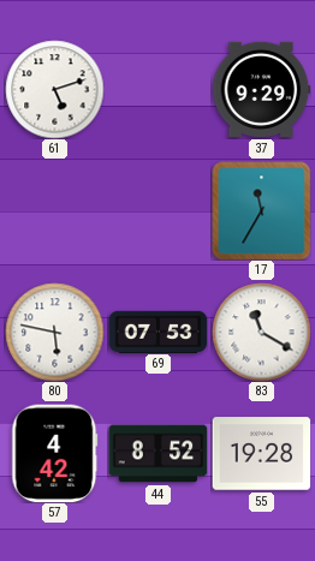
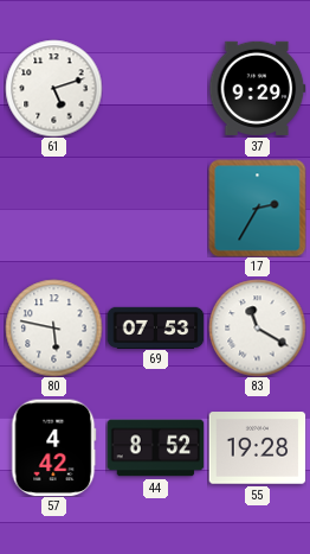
17: 11:35 -> 2:35 (257, 208)
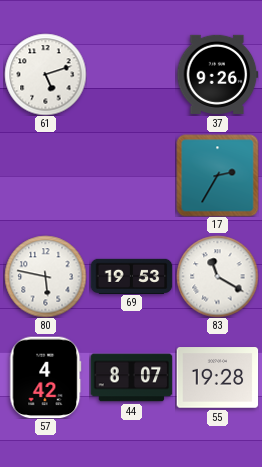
37: 9:29 -> 9:26 (217, 74)
69: 07:53 -> 19:53 (131, 276)
44: 8:52 -> 8:07 (131, 378)
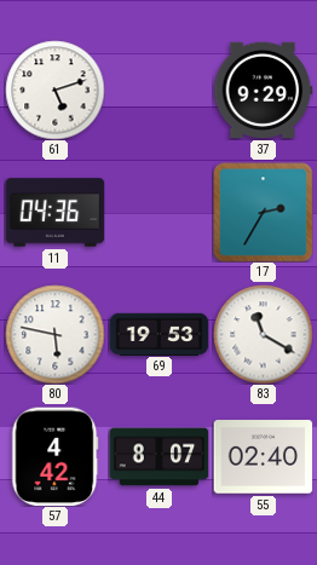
37: 9:26 -> 9:29 (263, 90)
11: none -> 04:36 (54, 213)
55: 19:28 -> 02:40 (263, 457)
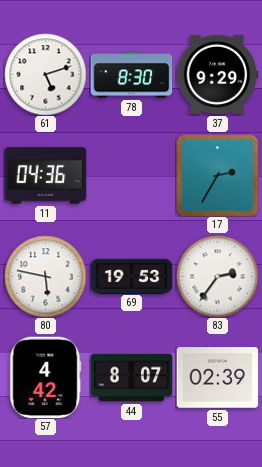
78: none -> 8:30 (131, 75)
83: 11:20 -> 2:36 (217, 276)
55: 02:40 -> 02:39 (217, 378)
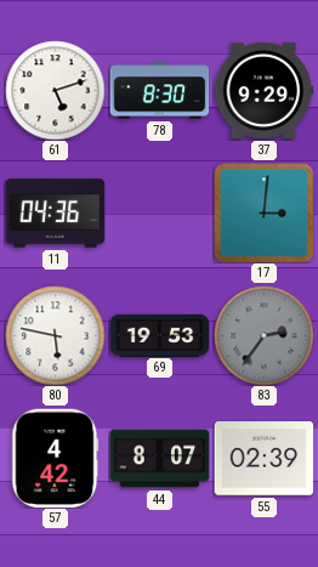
17: 2:35 -> 3:01 (263, 212)
83 dial: white -> grey (263, 335)
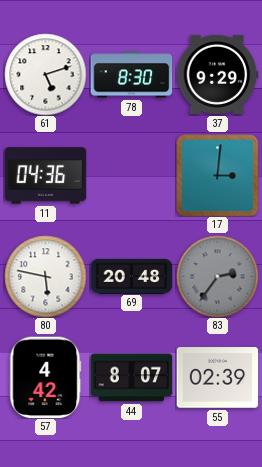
69: 19:53 -> 20:48 (131, 276)
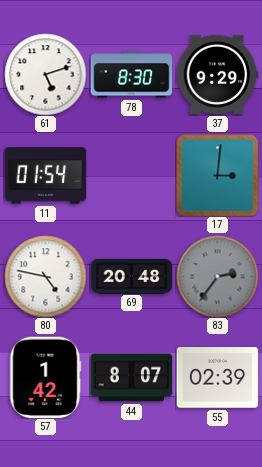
11: 04:36 -> 01:54 (45, 176)
80: 5:47 -> 4:47 (45, 276)
57: 4:42 -> 1:42 (46, 377)
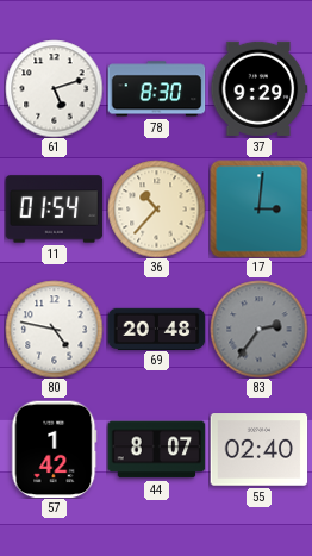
36: none -> 10:37 (156, 208)
55: 02:39 -> 02:40 (258, 450)
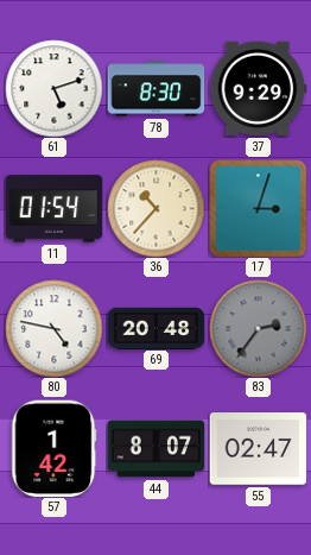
17: 3:01 -> 3:03 (258, 208)
55: 02:40 -> 02:47 (258, 449)
